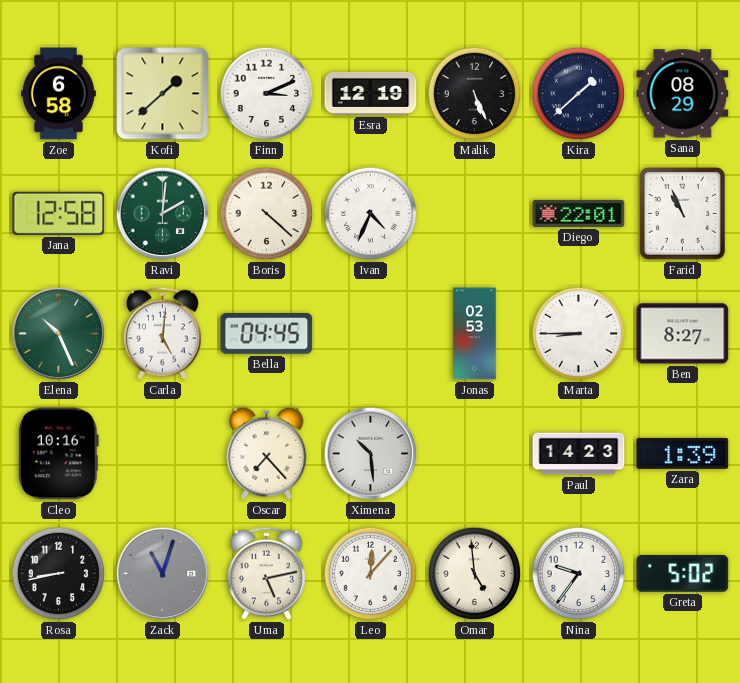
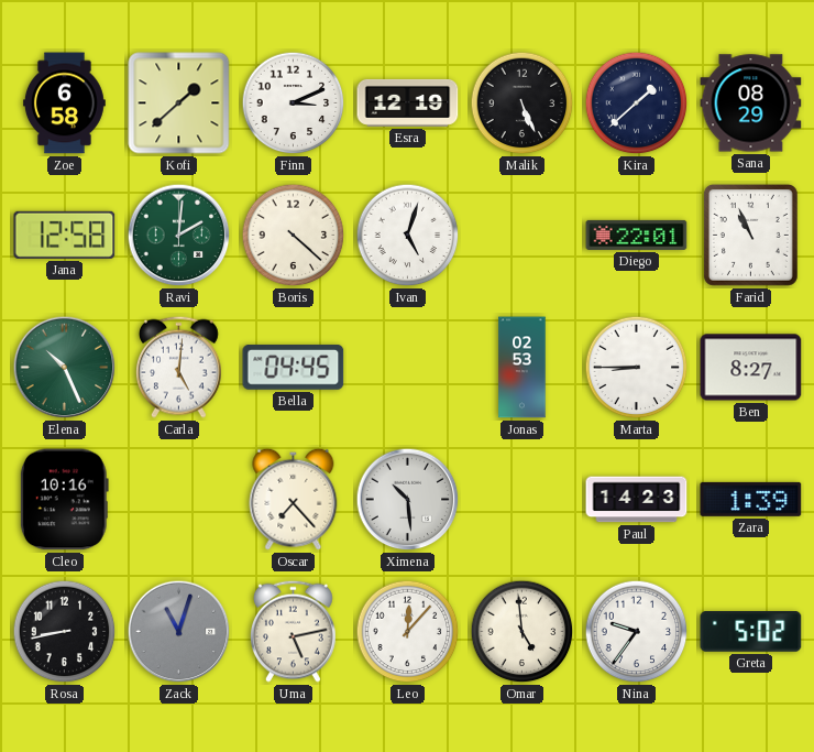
Ivan: 4:34 -> 5:03 (408, 236)
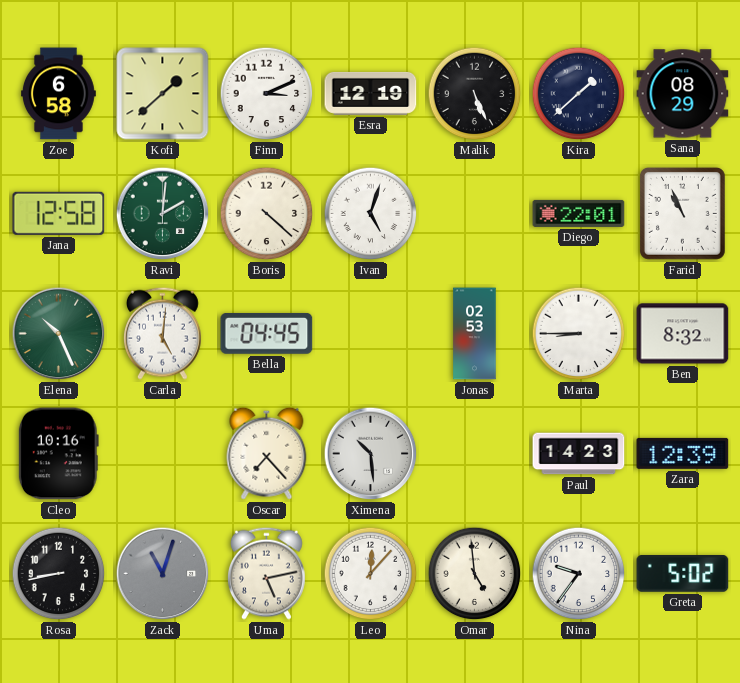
Ben: 8:27 -> 8:32 (683, 334)
Zara: 1:39 -> 12:39 (683, 453)
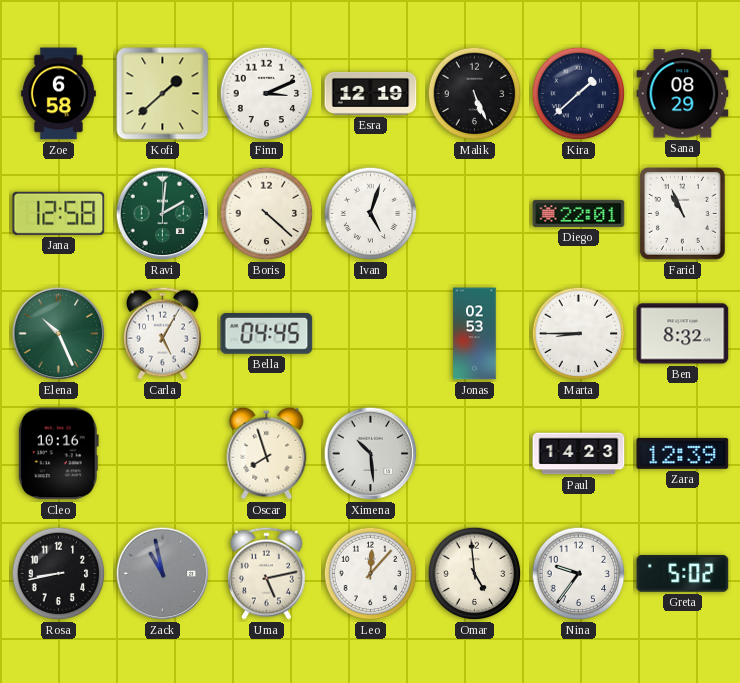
Carla: 5:01 -> 5:05 (162, 333)
Oscar: 7:23 -> 7:57 (267, 453)
Zack: 11:03 -> 10:58 (163, 574)
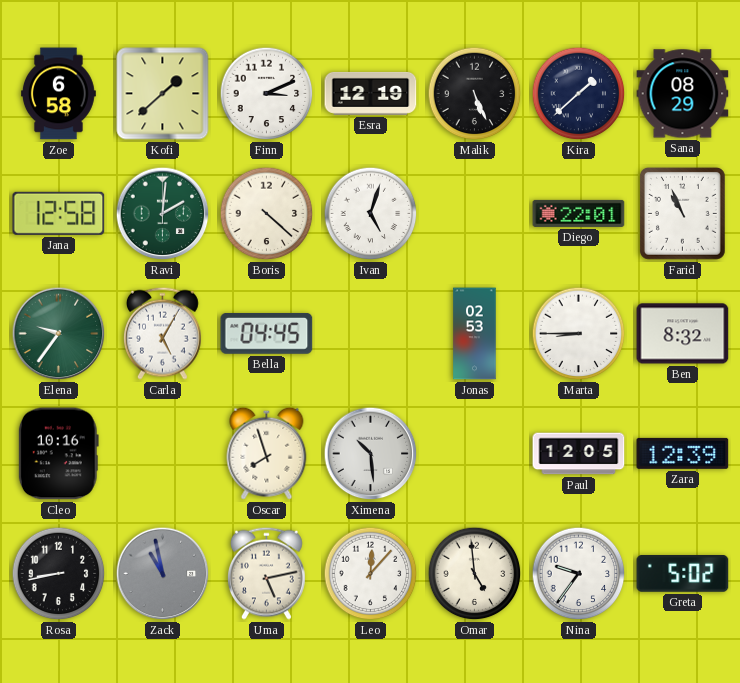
Elena: 10:26 -> 9:36 (59, 334)
Paul: 14:23 -> 12:05 (579, 454)
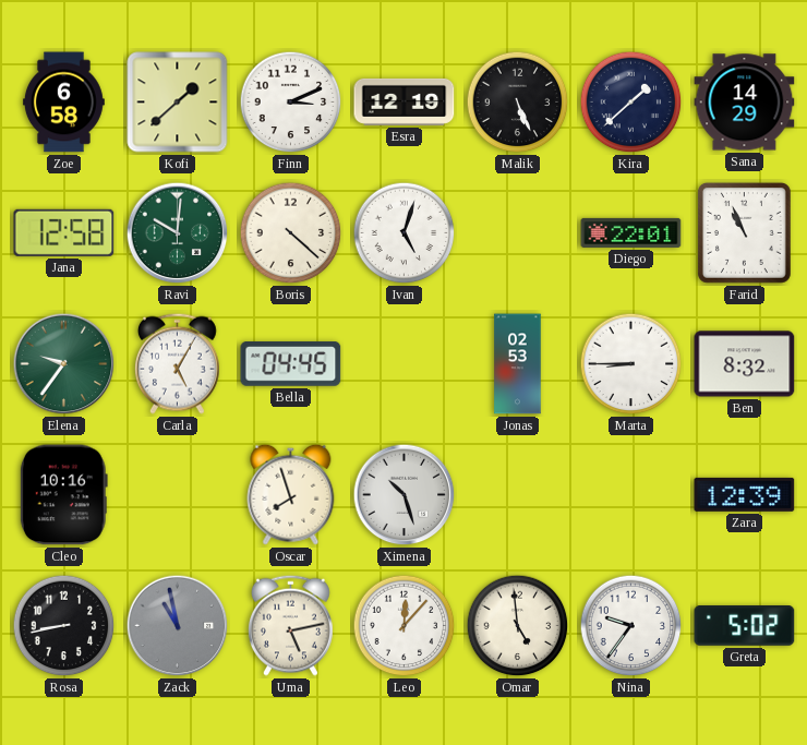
Sana: 08:29 -> 14:29 (745, 103)
Ravi: 2:01 -> 10:01 (178, 233)
Ximena: 10:29 -> 10:27 (405, 495)
Paul: 12:05 -> none (579, 454)
